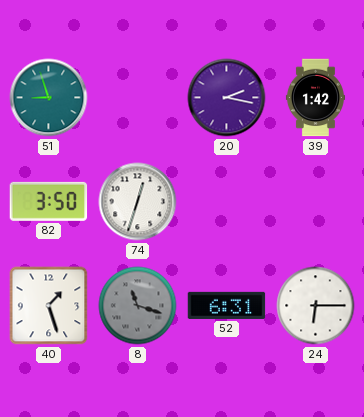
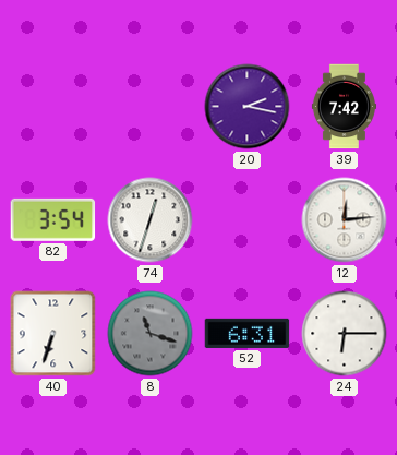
51: 8:57 -> none (49, 98)
39: 1:42 -> 7:42 (344, 107)
82: 3:50 -> 3:54 (53, 219)
12: none -> 12:14 (345, 220)
40: 1:27 -> 6:33 (53, 334)
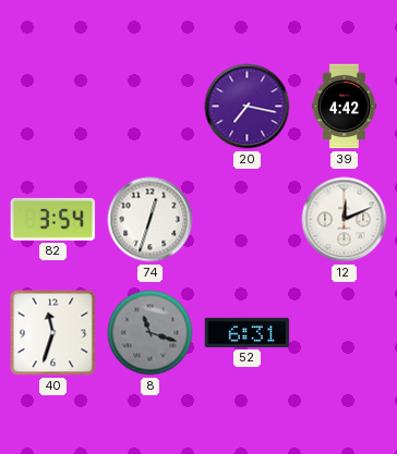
20: 2:17 -> 7:17 (248, 107)
39: 7:42 -> 4:42 (344, 107)
12: 12:14 -> 12:11 (345, 220)
40: 6:33 -> 11:33 (53, 333)
24: 6:15 -> none (345, 334)
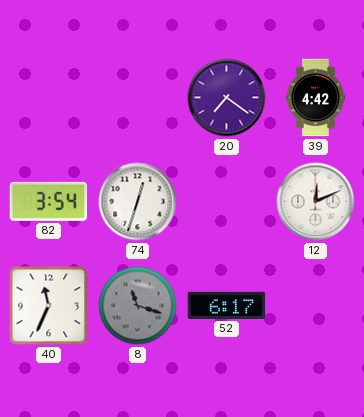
20: 7:17 -> 7:21 (227, 98)
40: 11:33 -> 11:34 (49, 306)
52: 6:31 -> 6:17 (227, 305)
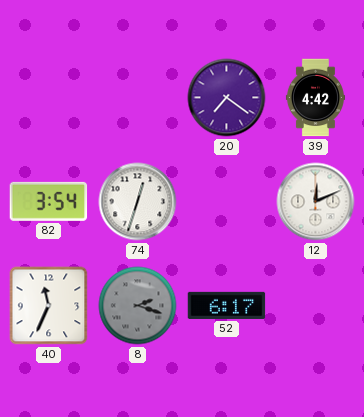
8: 11:18 -> 2:18 (138, 306)
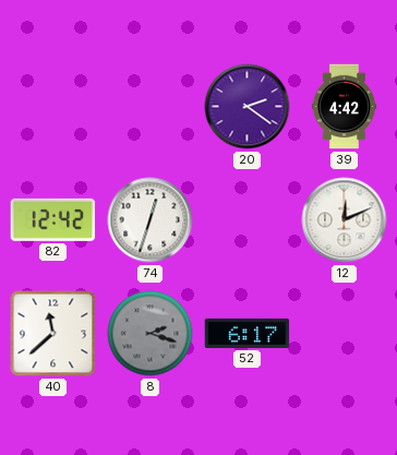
20: 7:21 -> 2:21 (248, 107)
82: 3:54 -> 12:42 (53, 219)
40: 11:34 -> 11:38 (53, 334)
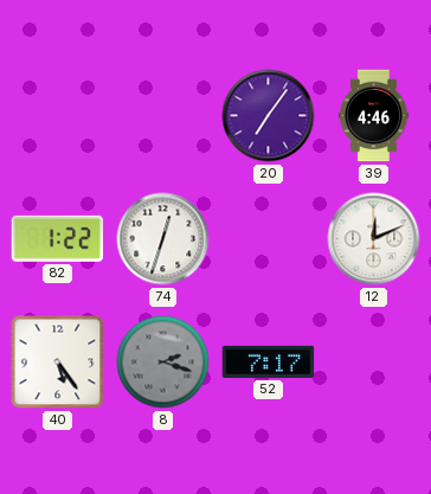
20: 2:21 -> 7:06 (269, 116)
39: 4:42 -> 4:46 (373, 116)
82: 12:42 -> 1:22 (58, 238)
40: 11:38 -> 5:24 (58, 363)
52: 6:17 -> 7:17 (269, 361)
